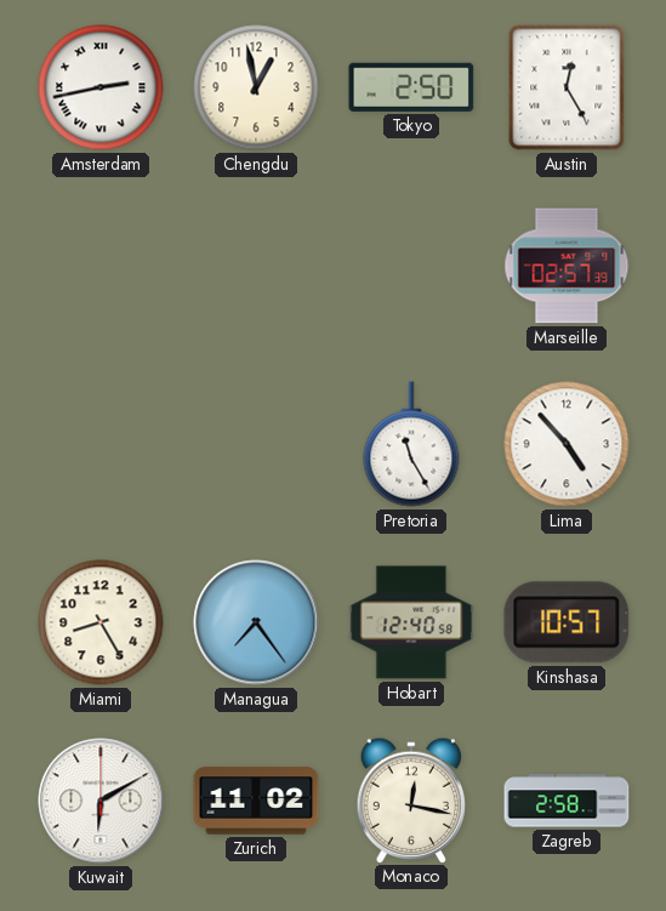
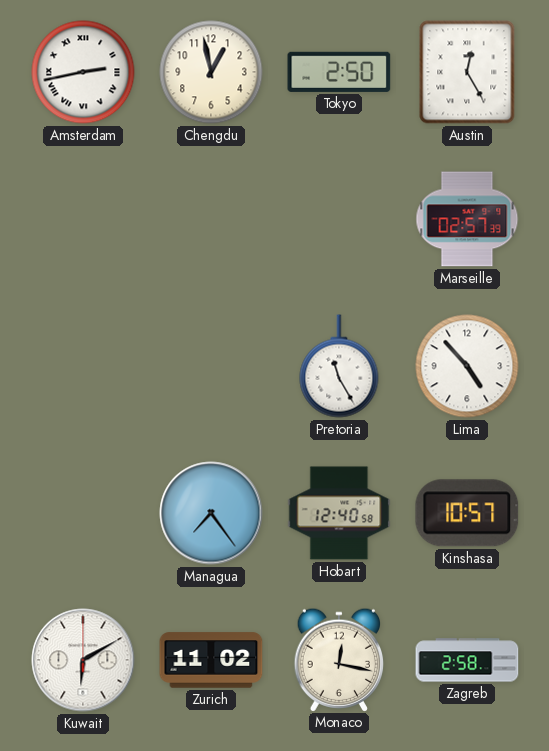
Miami: 8:25 -> none (101, 622)
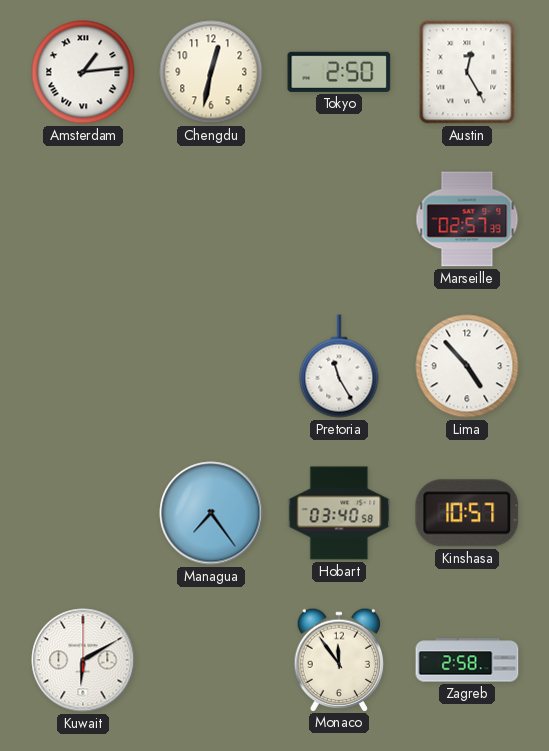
Amsterdam: 2:43 -> 1:14 (83, 72)
Chengdu: 12:58 -> 12:32 (211, 72)
Hobart: 12:40 -> 03:40 (339, 513)
Zurich: 11:02 -> none (211, 660)
Monaco: 12:17 -> 11:54 (339, 659)
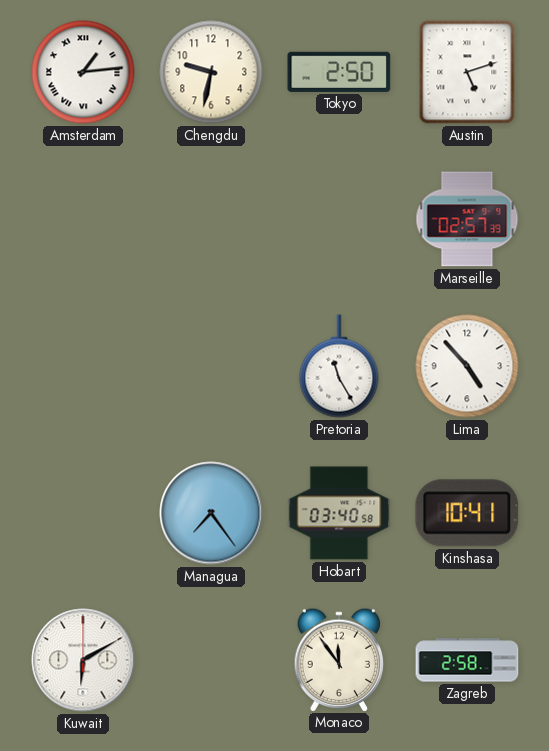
Chengdu: 12:32 -> 9:32 (211, 72)
Austin: 12:25 -> 5:12 (467, 72)
Kinshasa: 10:57 -> 10:41 (467, 513)
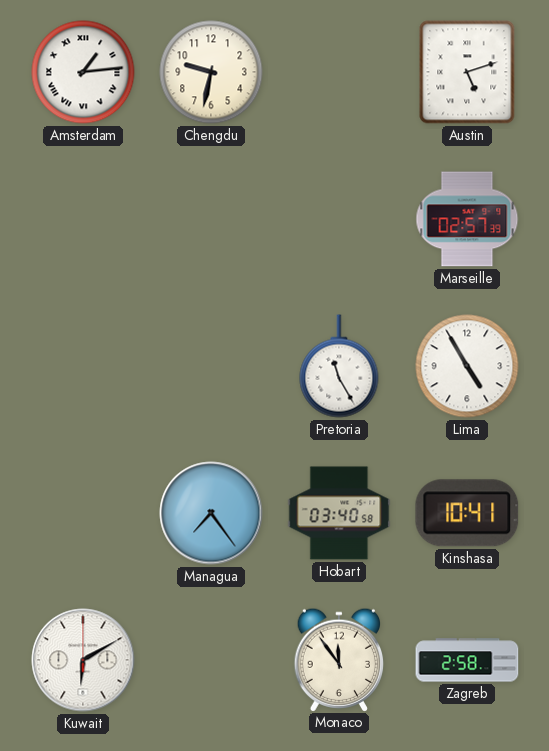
Tokyo: 2:50 -> none (339, 72)
Lima: 4:53 -> 4:55 (467, 366)
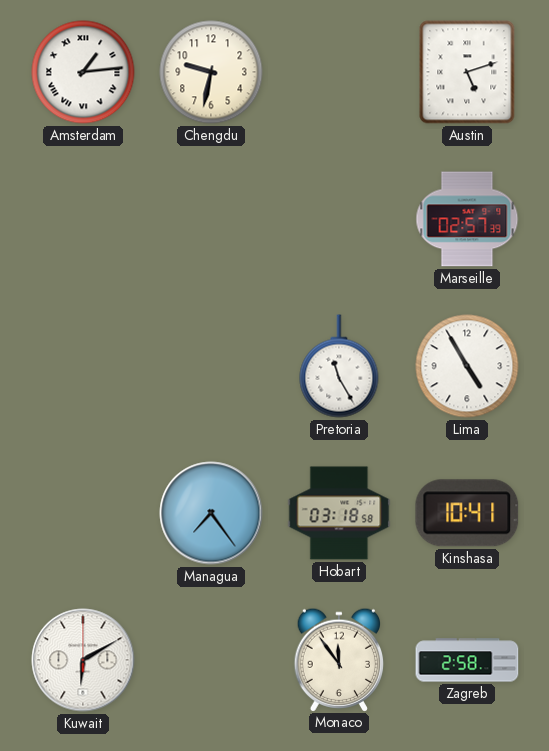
Hobart: 03:40 -> 03:18 (339, 513)
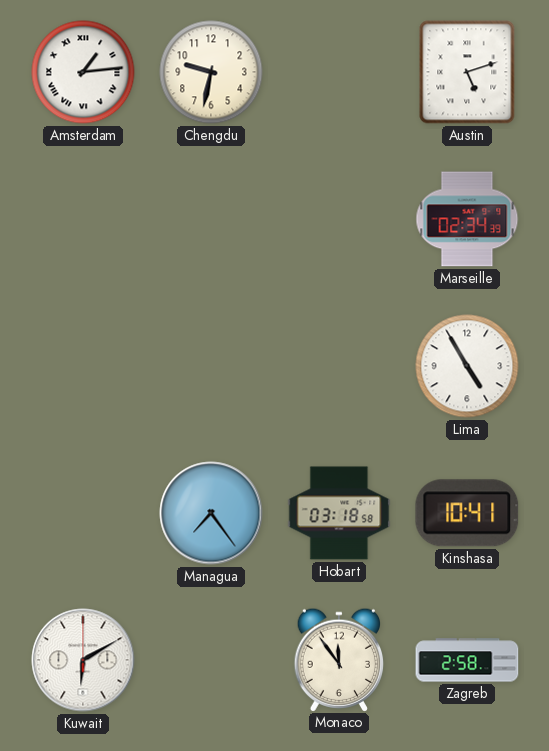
Marseille: 02:57 -> 02:34 (467, 219)
Pretoria: 11:25 -> none (339, 366)
